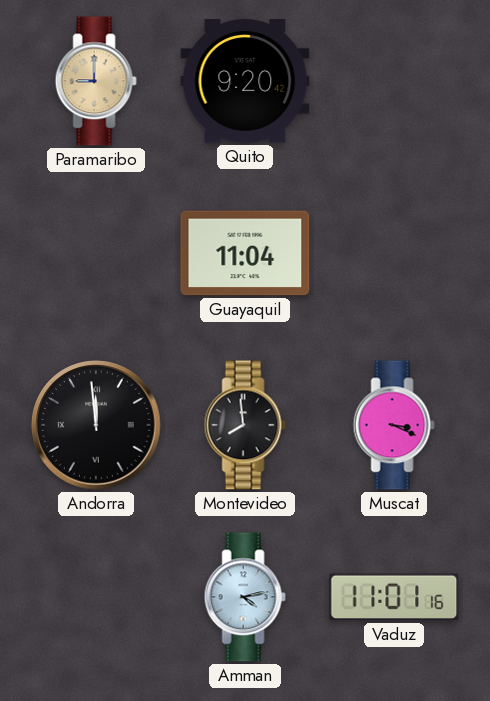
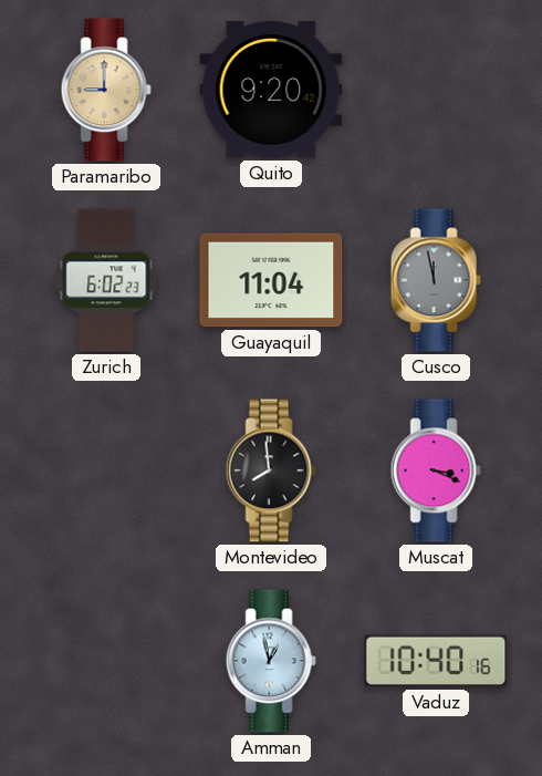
Zurich: none -> 6:02 (106, 280)
Cusco: none -> 11:58 (436, 280)
Andorra: 11:59 -> none (96, 425)
Amman: 4:13 -> 12:58 (271, 661)
Vaduz: 11:01 -> 10:40 (436, 661)
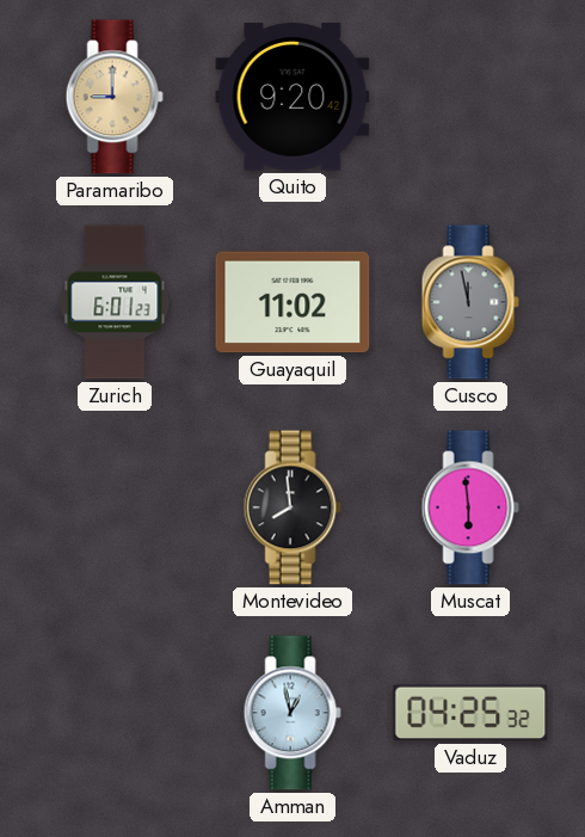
Zurich: 6:02 -> 6:01 (115, 302)
Guayaquil: 11:04 -> 11:02 (292, 302)
Muscat: 3:19 -> 5:59 (470, 507)
Vaduz: 10:40 -> 04:25 (470, 713)
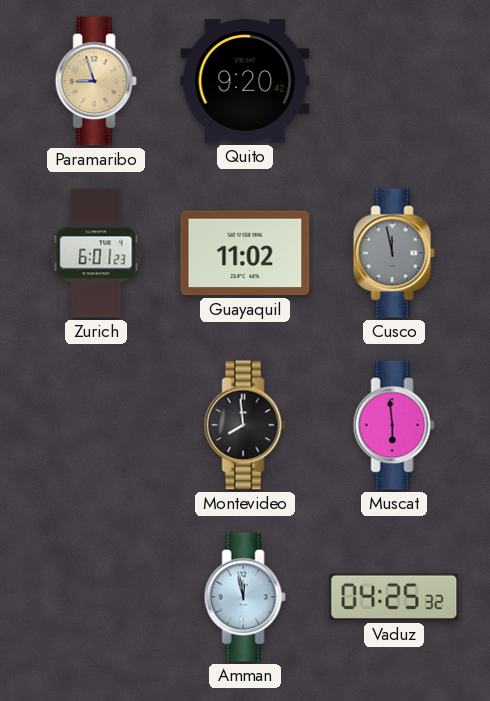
Paramaribo: 9:00 -> 8:57 (96, 81)
Amman: 12:58 -> 11:58 (245, 597)
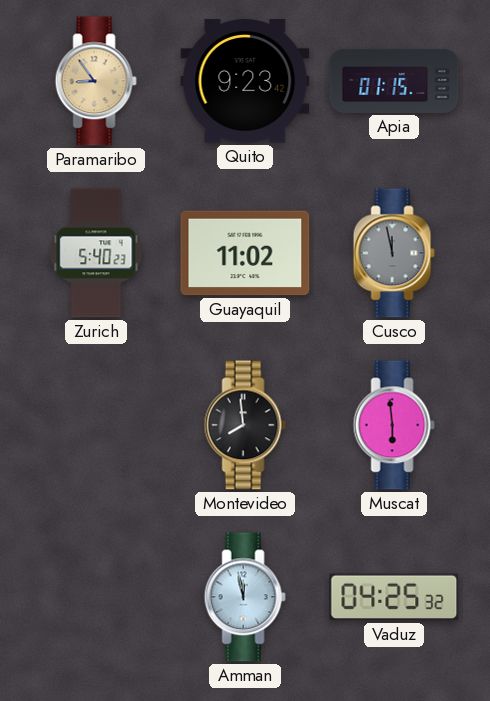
Paramaribo: 8:57 -> 8:54 (96, 81)
Quito: 9:20 -> 9:23 (245, 81)
Apia: none -> 01:15 (394, 81)
Zurich: 6:01 -> 5:40 (96, 253)
